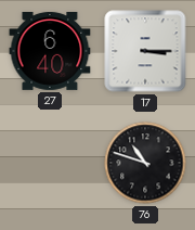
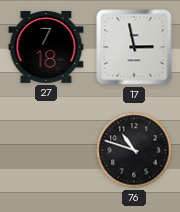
27: 6:40 -> 7:18 (46, 47)
17: 3:15 -> 2:58 (134, 47)
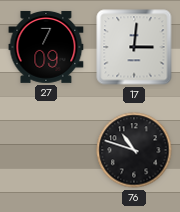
27: 7:18 -> 7:09 (46, 47)
17: 2:58 -> 3:01 (134, 47)
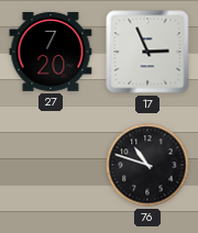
27: 7:09 -> 7:20 (51, 52)
17: 3:01 -> 2:56 (147, 52)
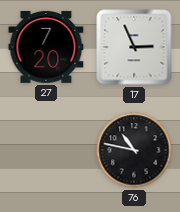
76: 10:48 -> 10:47 (134, 150)
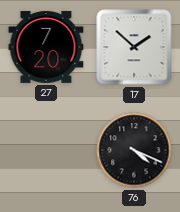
17: 2:56 -> 1:52 (134, 47)
76: 10:47 -> 4:19 (134, 150)
